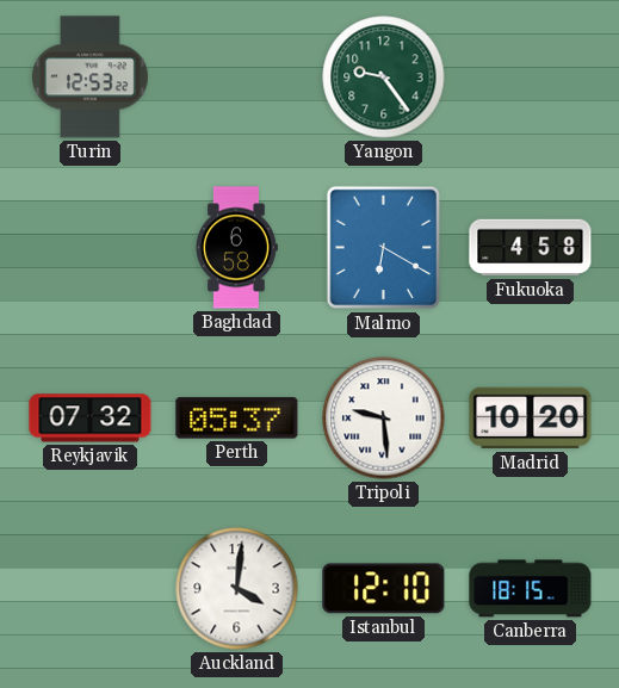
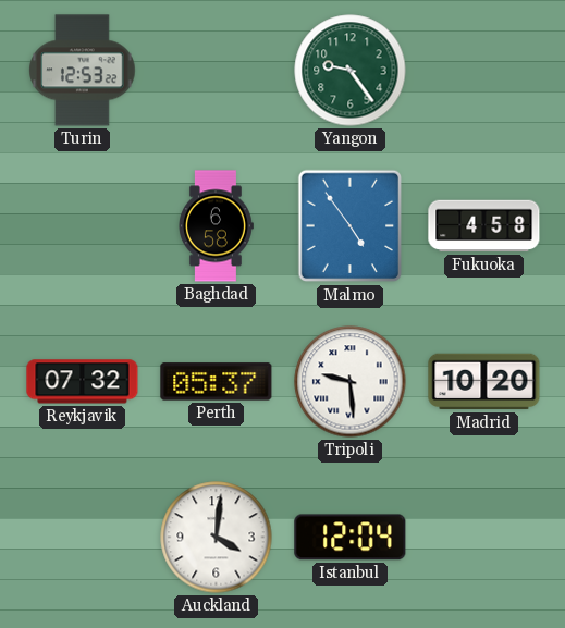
Malmo: 6:20 -> 4:54 (351, 226)
Istanbul: 12:10 -> 12:04 (351, 538)
Canberra: 18:15 -> none (531, 589)
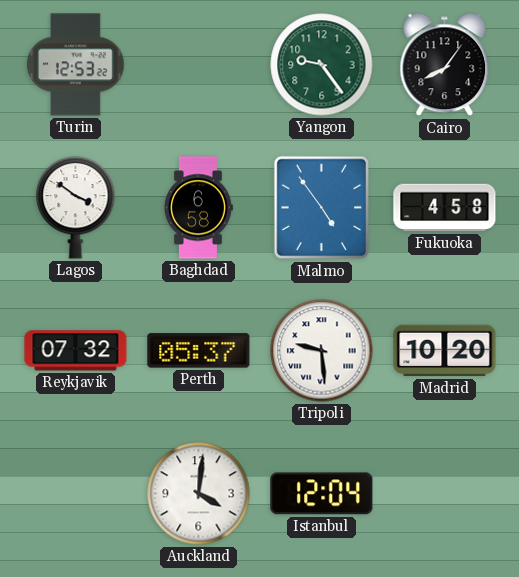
Cairo: none -> 8:06 (445, 65)
Lagos: none -> 3:51 (76, 208)
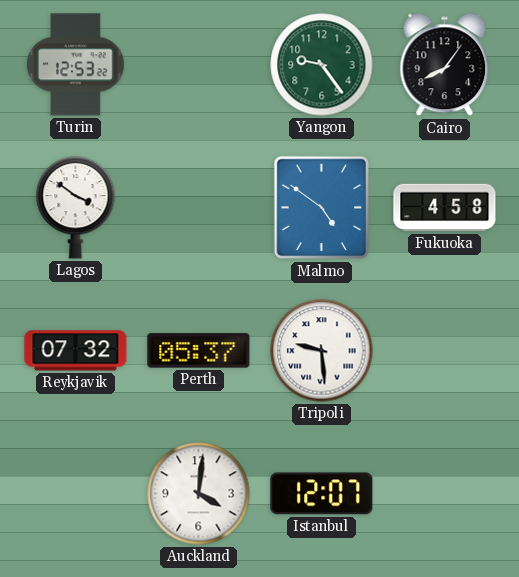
Baghdad: 6:58 -> none (199, 208)
Malmo: 4:54 -> 4:51 (322, 208)
Madrid: 10:20 -> none (445, 351)
Istanbul: 12:04 -> 12:07 (322, 494)
